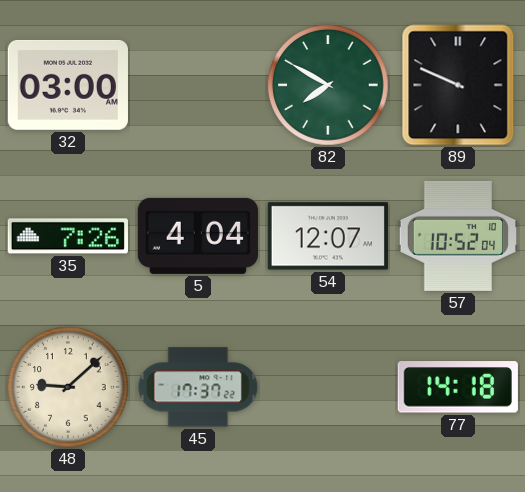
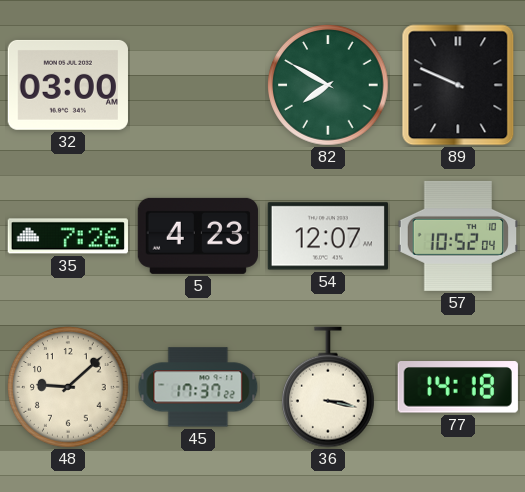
5: 4:04 -> 4:23 (198, 236)
36: none -> 3:17 (328, 387)
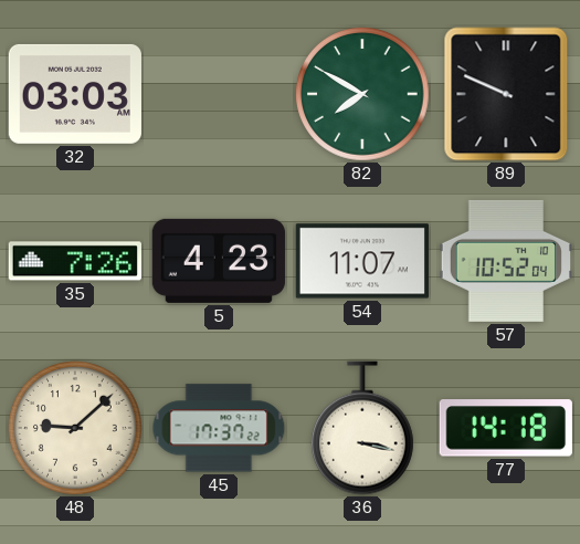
32: 03:00 -> 03:03 (75, 94)
54: 12:07 -> 11:07 (362, 261)
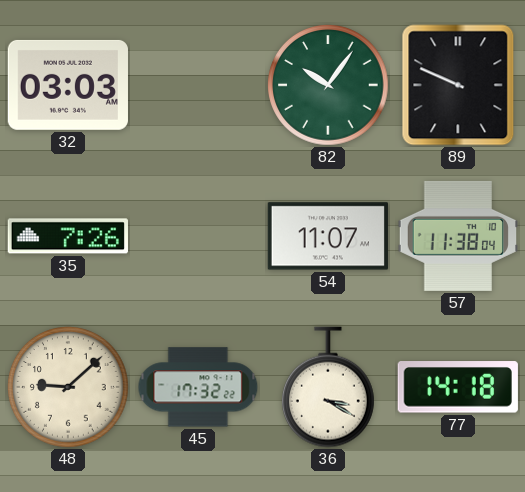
82: 7:50 -> 10:06 (329, 86)
5: 4:23 -> none (219, 261)
57: 10:52 -> 11:38 (457, 236)
45: 17:37 -> 17:32 (198, 387)
36: 3:17 -> 3:20 (328, 387)
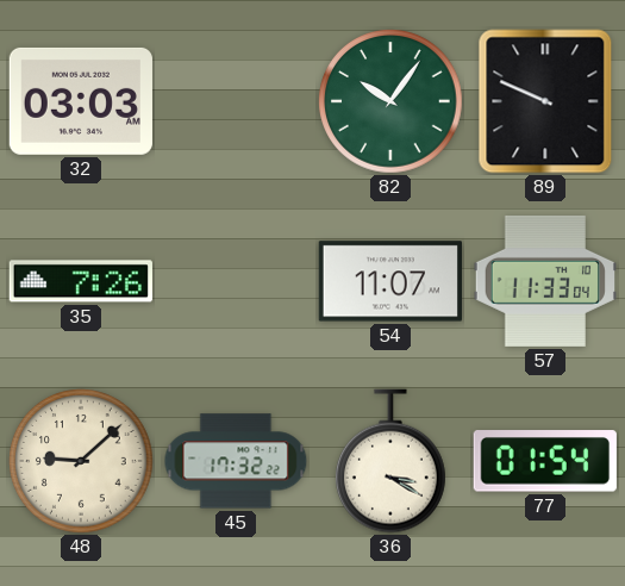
57: 11:38 -> 11:33 (544, 281)
77: 14:18 -> 01:54 (545, 461)
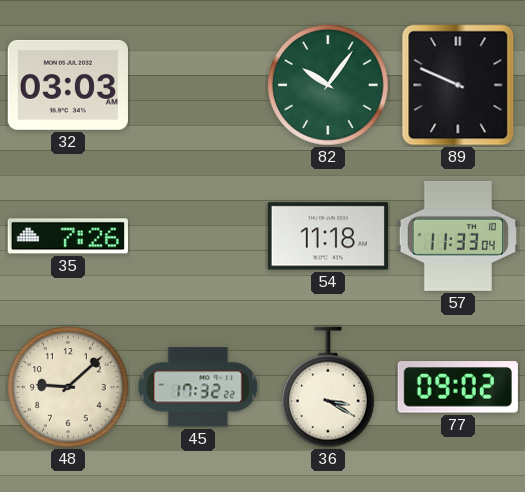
54: 11:07 -> 11:18 (328, 236)
77: 01:54 -> 09:02 (458, 387)
